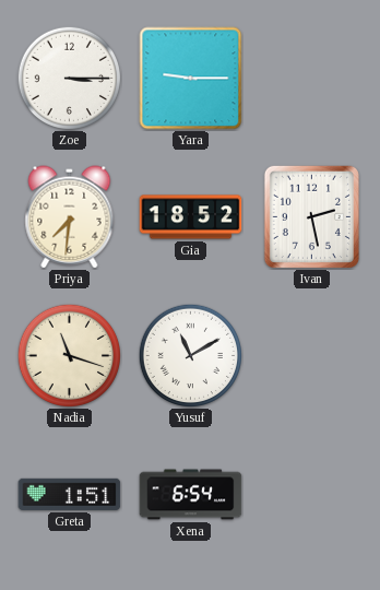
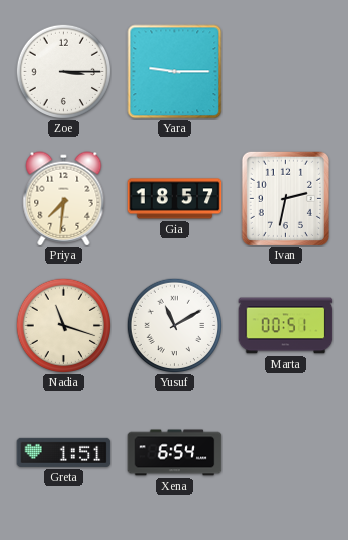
Gia: 18:52 -> 18:57 (175, 199)
Ivan: 2:28 -> 2:32 (285, 198)
Marta: none -> 00:51 (286, 326)
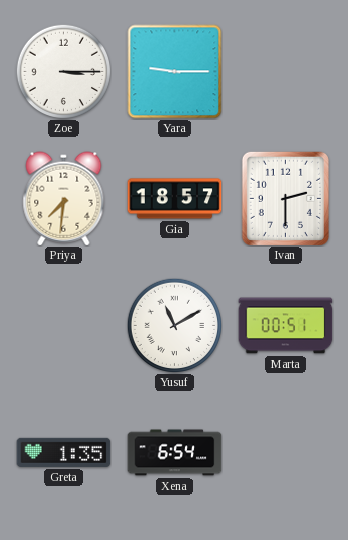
Ivan: 2:32 -> 2:30 (285, 198)
Nadia: 11:18 -> none (63, 325)
Greta: 1:51 -> 1:35 (64, 452)
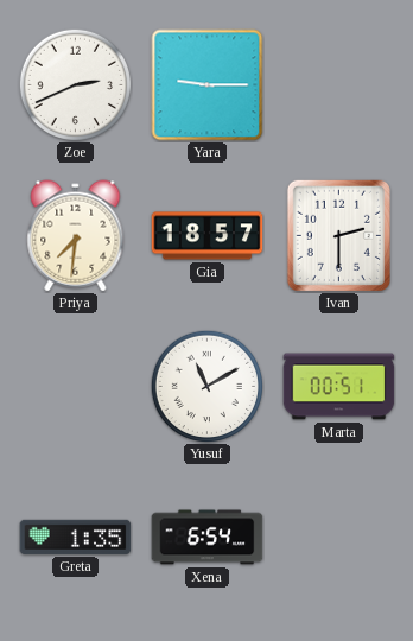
Zoe: 3:15 -> 2:41 (75, 84)
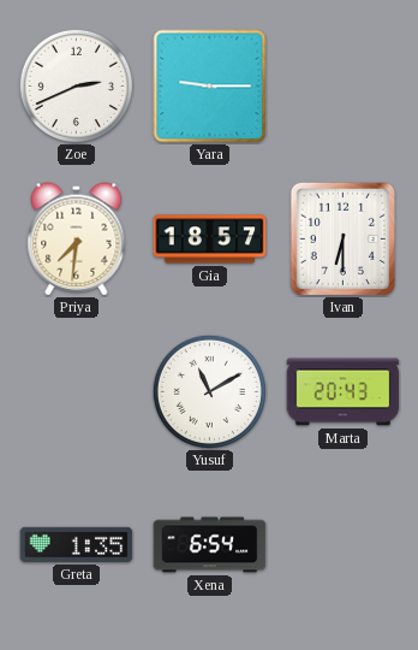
Ivan: 2:30 -> 6:30 (342, 238)
Marta: 00:51 -> 20:43 (344, 392)
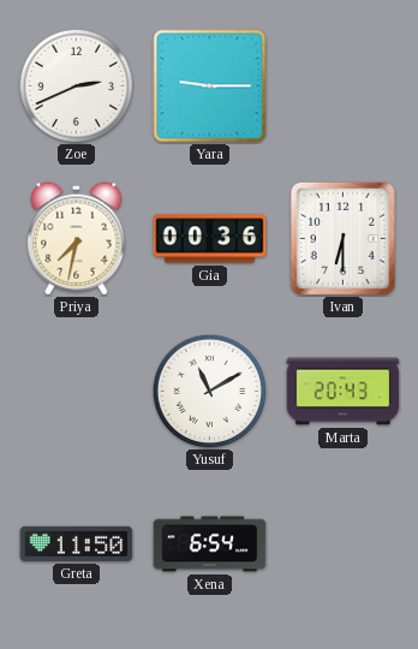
Priya: 7:31 -> 7:32 (77, 239)
Gia: 18:57 -> 00:36 (210, 239)
Greta: 1:35 -> 11:50 (77, 543)
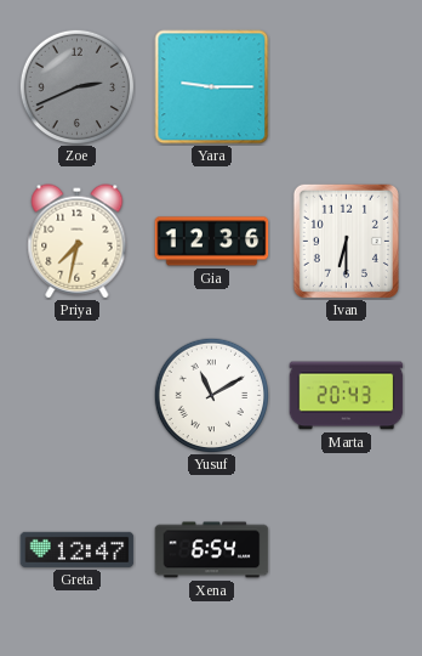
Zoe dial: white -> grey (76, 86)
Gia: 00:36 -> 12:36 (212, 242)
Greta: 11:50 -> 12:47 (78, 549)
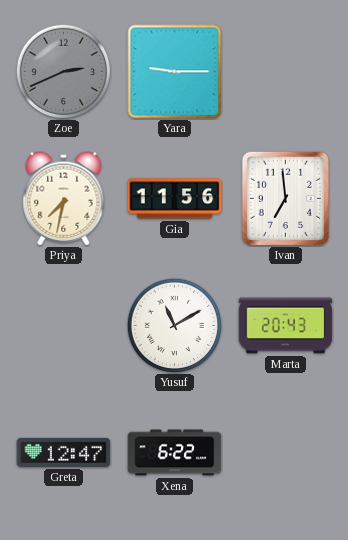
Gia: 12:36 -> 11:56 (175, 199)
Ivan: 6:30 -> 6:59 (285, 198)
Xena: 6:54 -> 6:22 (175, 453)
